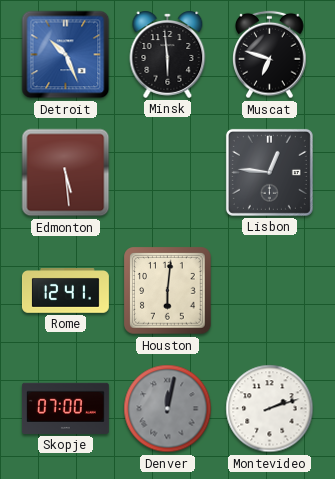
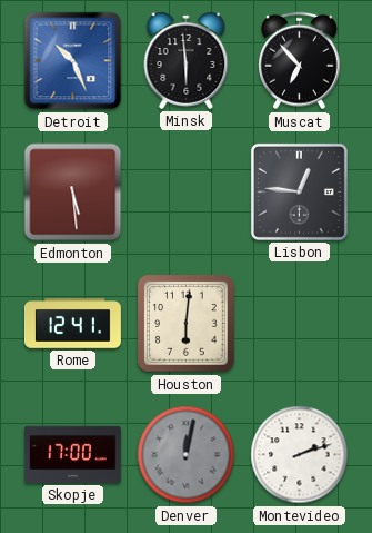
Muscat: 6:48 -> 6:53 (300, 61)
Skopje: 07:00 -> 17:00 (72, 454)
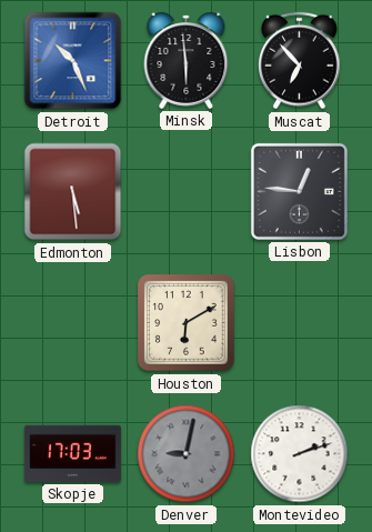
Rome: 12:41 -> none (72, 324)
Houston: 6:01 -> 6:10 (187, 323)
Skopje: 17:00 -> 17:03 (72, 453)
Denver: 12:02 -> 9:02 (187, 454)
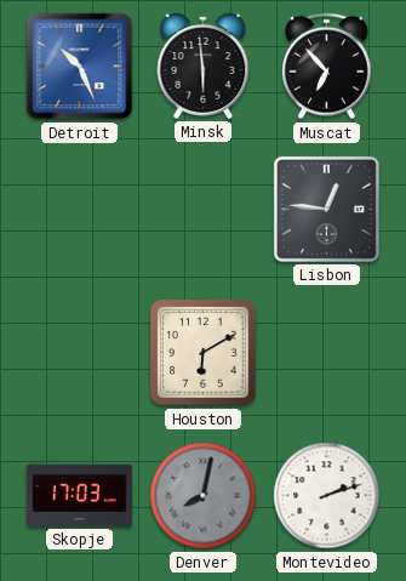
Edmonton: 5:29 -> none (73, 192)
Denver: 9:02 -> 8:02 (204, 496)
